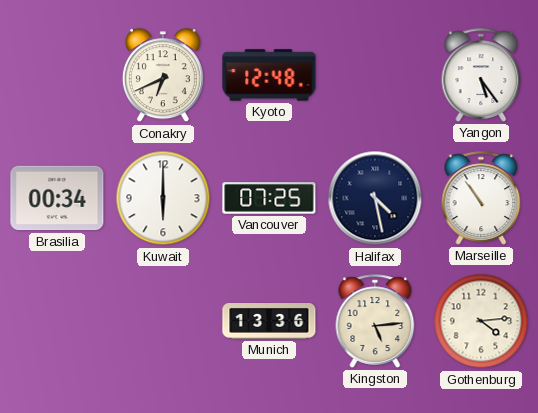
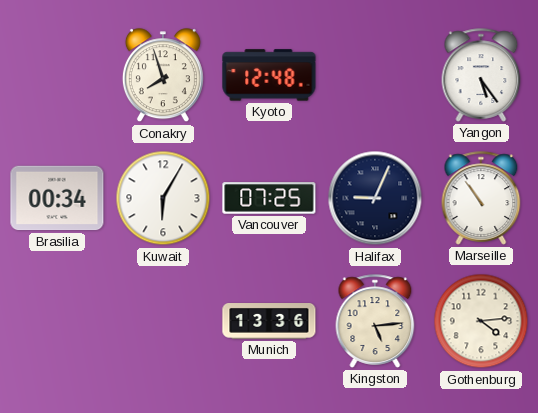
Conakry: 6:41 -> 7:57 (163, 76)
Kuwait: 6:00 -> 6:05 (163, 198)
Halifax: 4:28 -> 9:04 (375, 198)
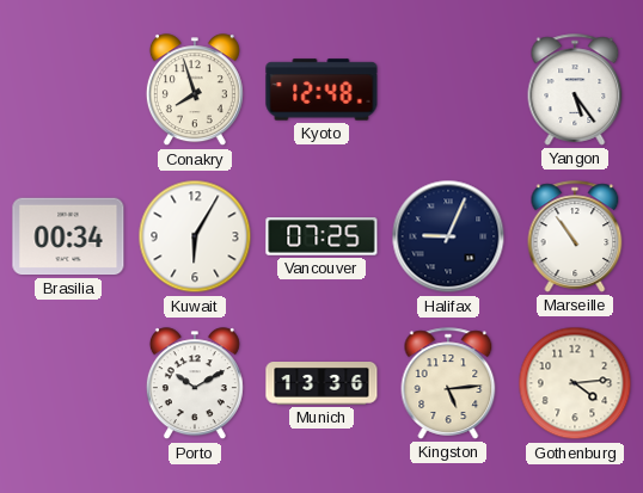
Porto: none -> 10:10 (195, 384)
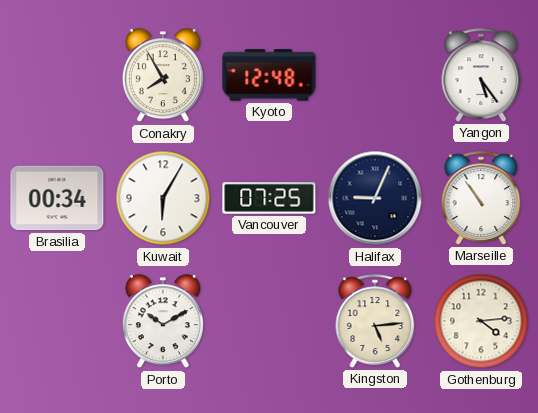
Conakry: 7:57 -> 7:55 (163, 76)
Munich: 13:36 -> none (321, 384)
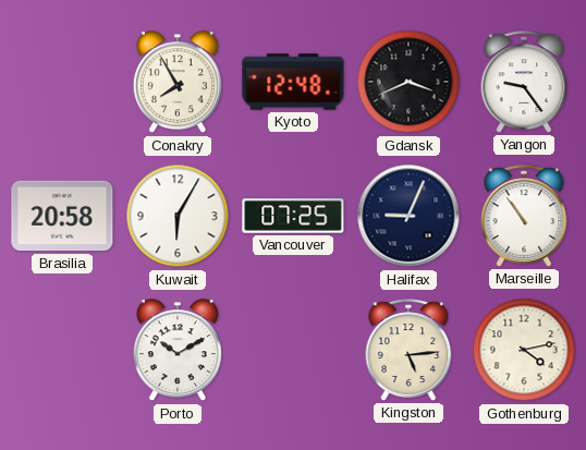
Gdansk: none -> 3:41 (408, 82)
Yangon: 5:24 -> 9:24 (524, 82)
Brasilia: 00:34 -> 20:58 (62, 216)
Gothenburg: 4:14 -> 4:13 (524, 350)
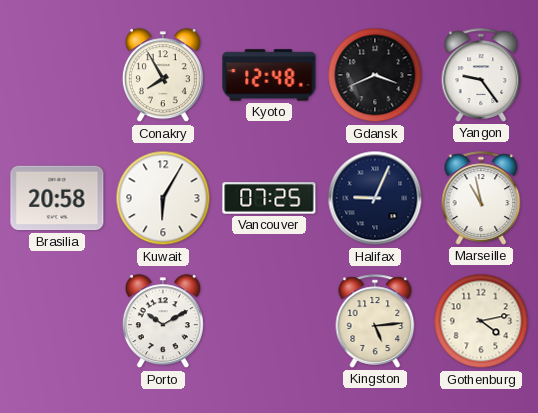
Marseille: 10:54 -> 10:58 (481, 198)
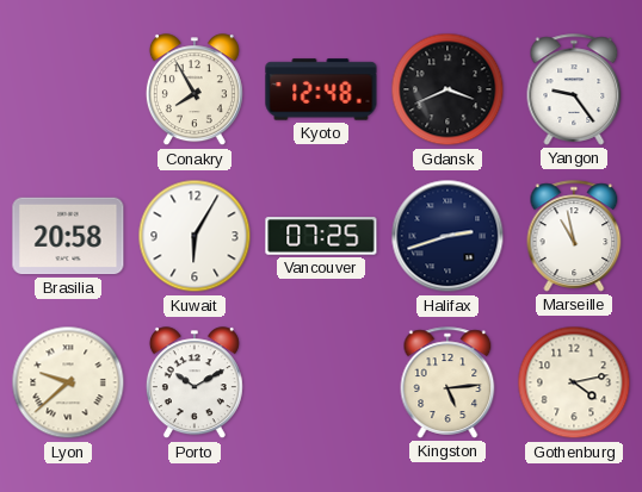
Halifax: 9:04 -> 2:42 (447, 236)
Lyon: none -> 9:38 (68, 382)
